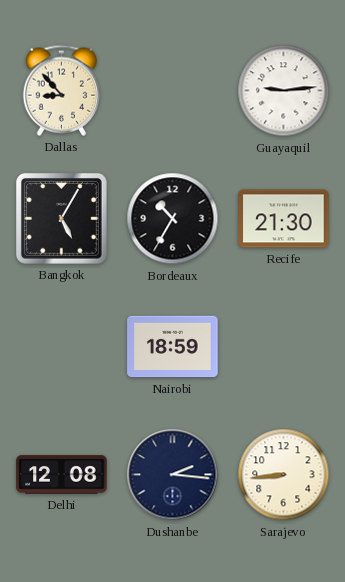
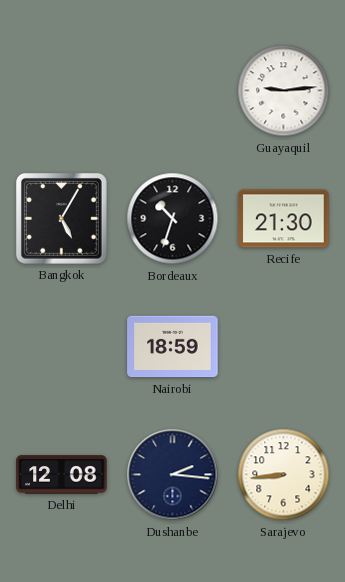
Dallas: 8:53 -> none (62, 90)
Bordeaux: 10:35 -> 10:33 (173, 219)
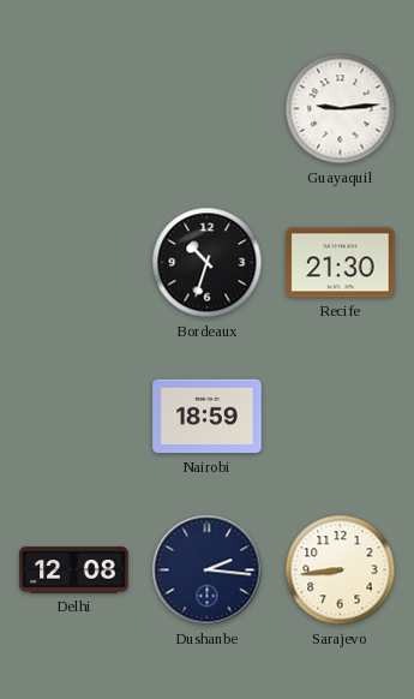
Bangkok: 5:05 -> none (61, 218)
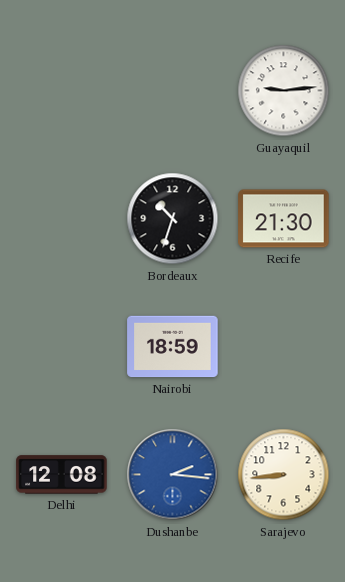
Dushanbe dial: navy -> blue (173, 475)
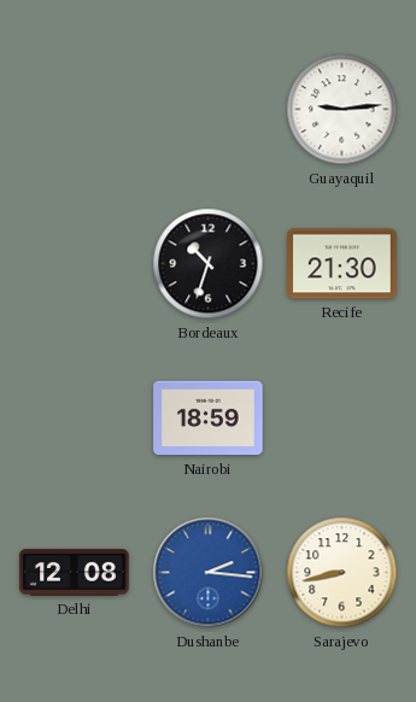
Sarajevo: 8:44 -> 8:43 (342, 573)
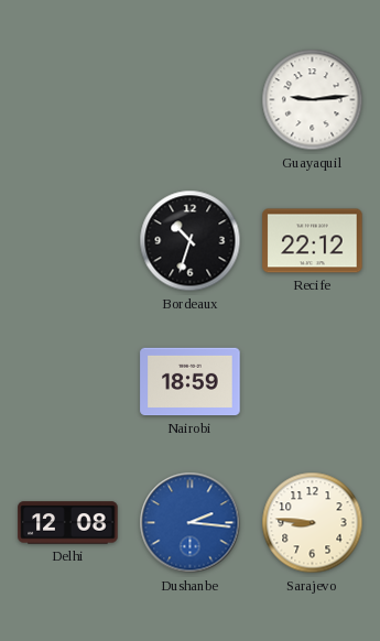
Recife: 21:30 -> 22:12 (313, 241)
Sarajevo: 8:43 -> 8:46 (313, 523)
